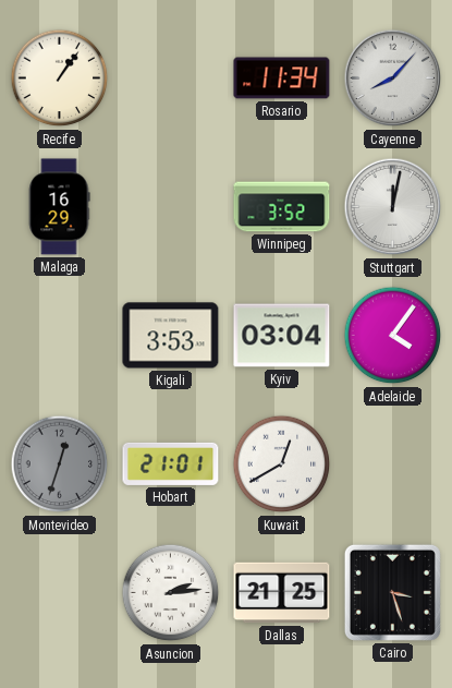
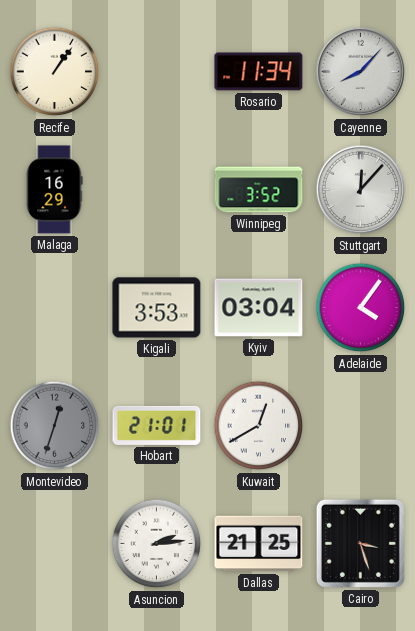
Stuttgart: 12:02 -> 12:07 (361, 190)
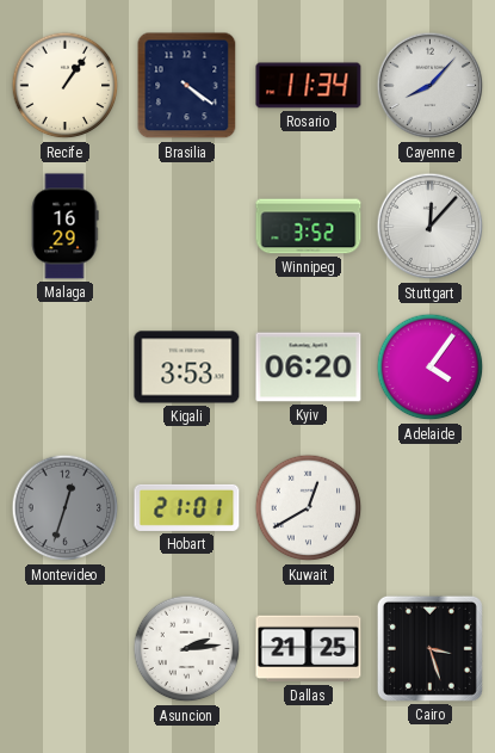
Brasilia: none -> 4:21 (187, 86)
Kyiv: 03:04 -> 06:20 (309, 368)
